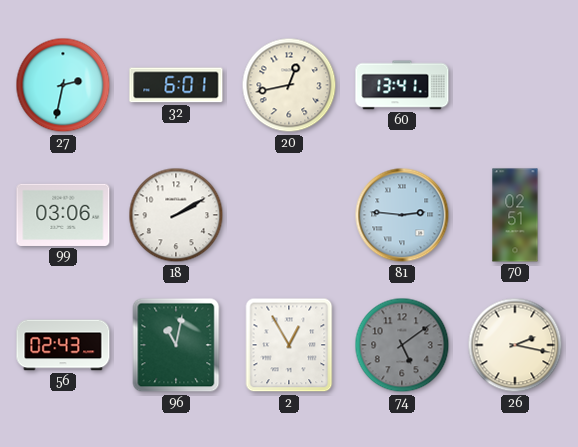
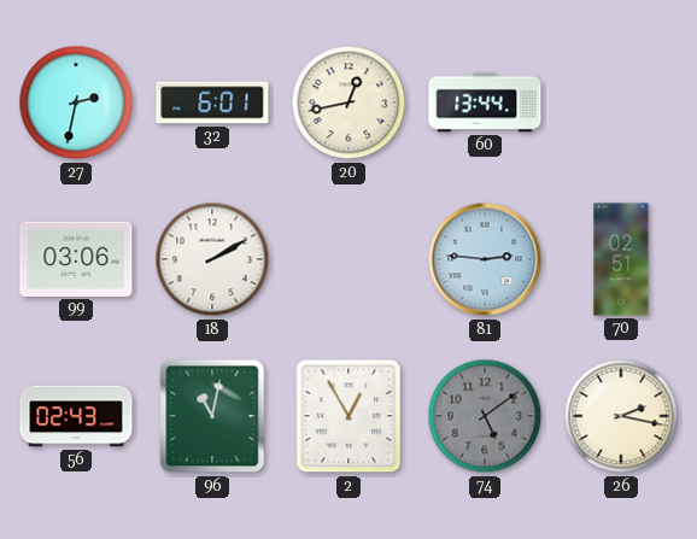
60: 13:41 -> 13:44 (485, 102)
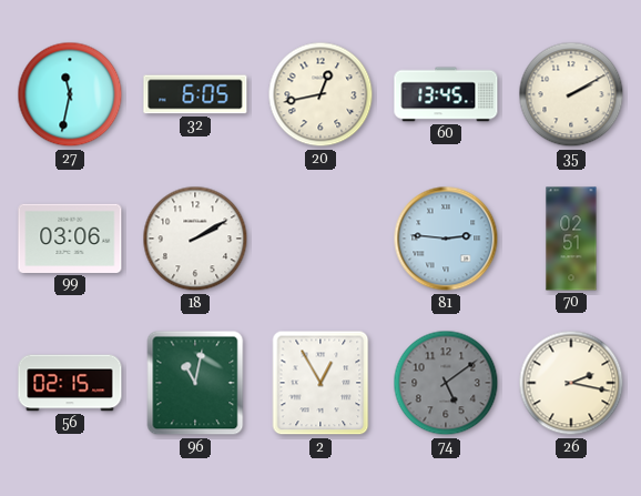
27: 2:32 -> 11:32 (70, 94)
32: 6:01 -> 6:05 (195, 94)
60: 13:44 -> 13:45 (446, 94)
35: none -> 2:10 (571, 94)
56: 02:43 -> 02:15 (70, 383)
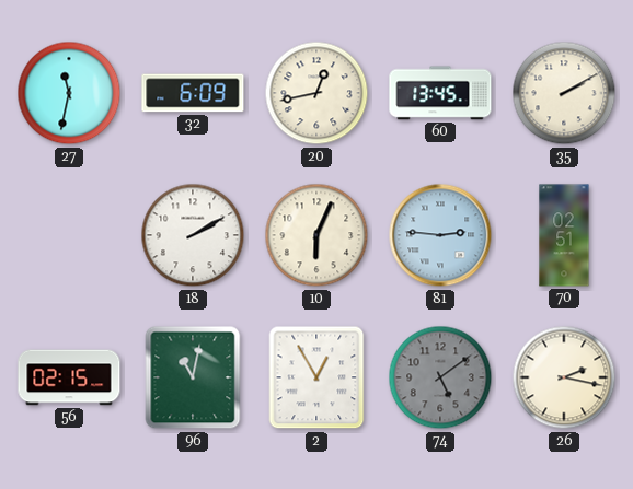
32: 6:05 -> 6:09 (193, 93)
99: 03:06 -> none (70, 239)
10: none -> 6:04 (316, 235)
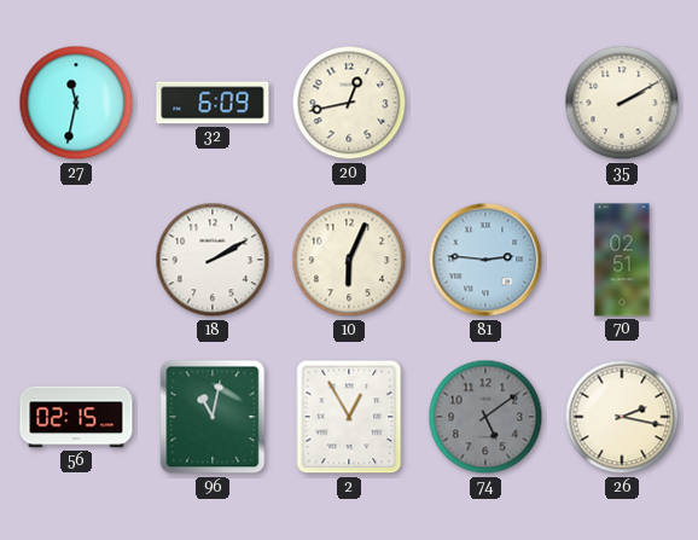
60: 13:45 -> none (440, 93)
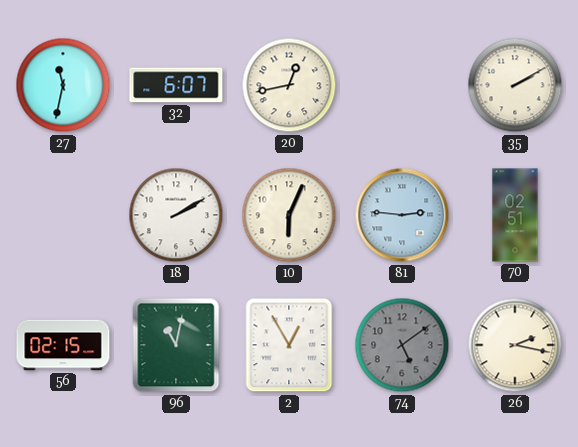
32: 6:09 -> 6:07 (176, 85)
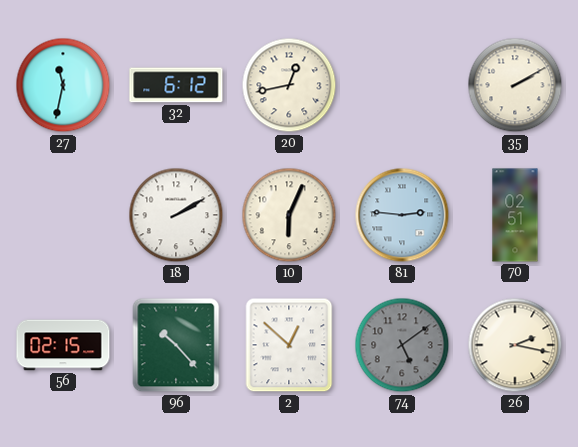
32: 6:07 -> 6:12 (176, 85)
96: 11:02 -> 10:23 (176, 345)
2: 12:55 -> 12:52 (289, 345)
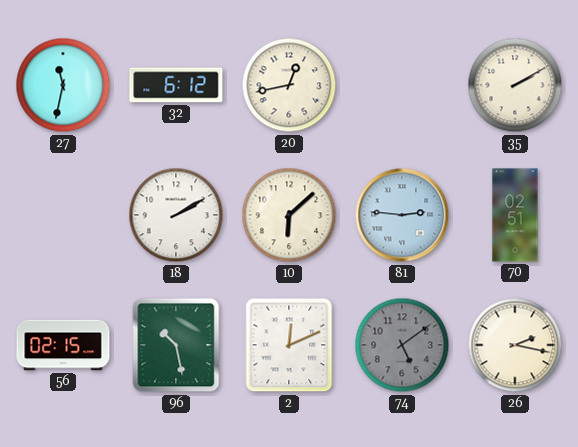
10: 6:04 -> 6:08 (289, 215)
96: 10:23 -> 10:28 (176, 345)
2: 12:52 -> 12:11 (289, 345)
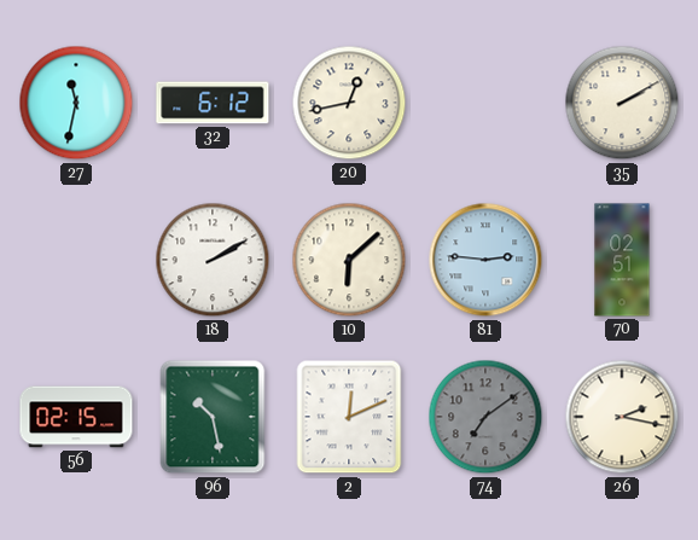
74: 5:09 -> 7:09 (485, 417)
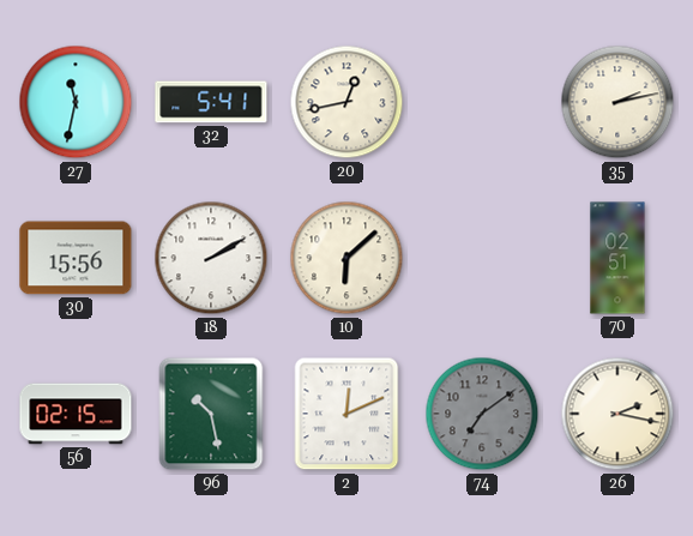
32: 6:12 -> 5:41 (211, 102)
35: 2:10 -> 2:13 (617, 102)
30: none -> 15:56 (76, 258)
81: 2:46 -> none (485, 260)
